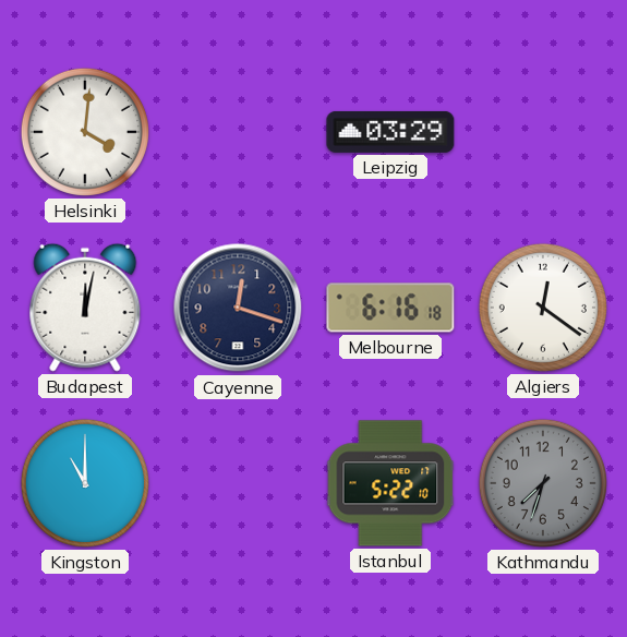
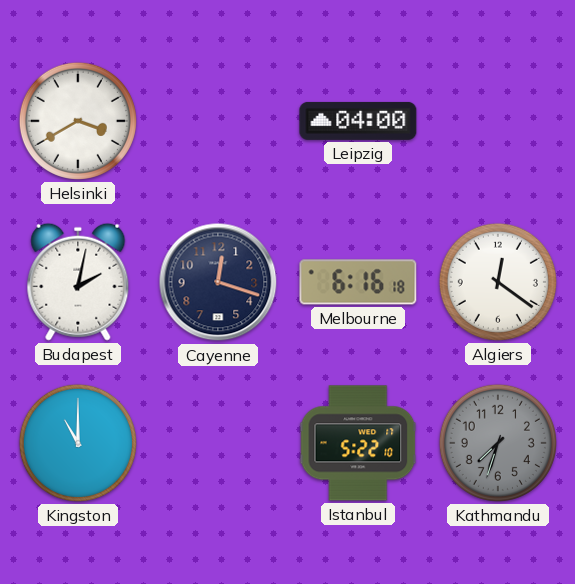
Helsinki: 4:01 -> 3:40 (78, 121)
Leipzig: 03:29 -> 04:00 (358, 121)
Budapest: 12:02 -> 2:02 (78, 282)
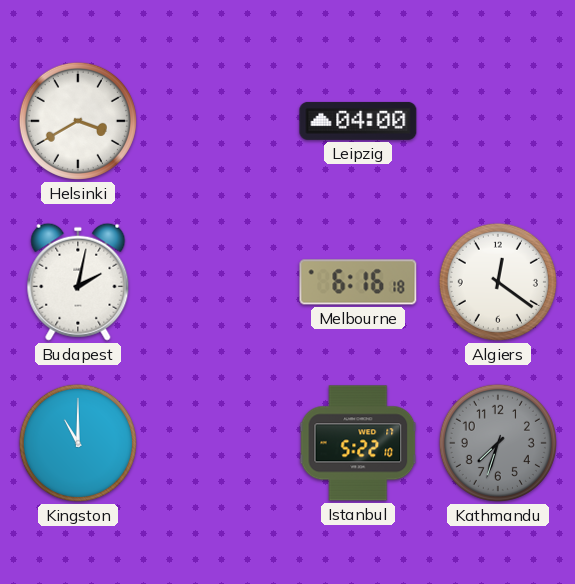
Cayenne: 12:18 -> none (218, 282)
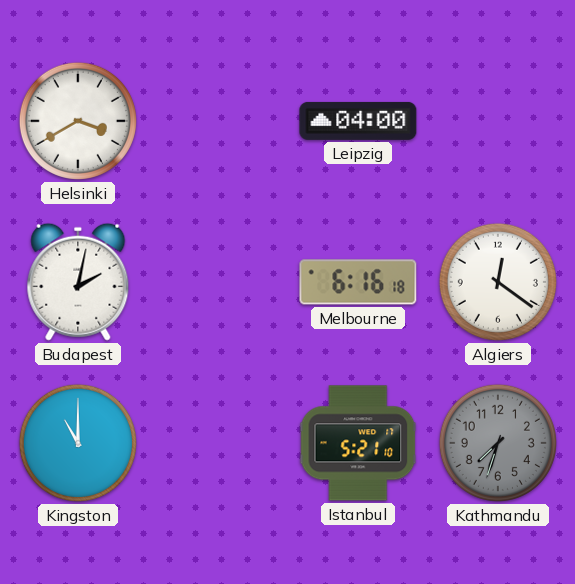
Istanbul: 5:22 -> 5:21 (358, 443)
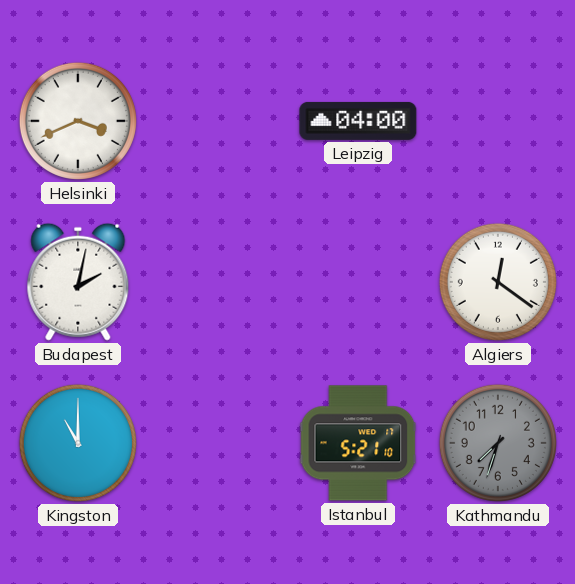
Helsinki: 3:40 -> 3:41 (78, 121)
Melbourne: 6:16 -> none (358, 282)
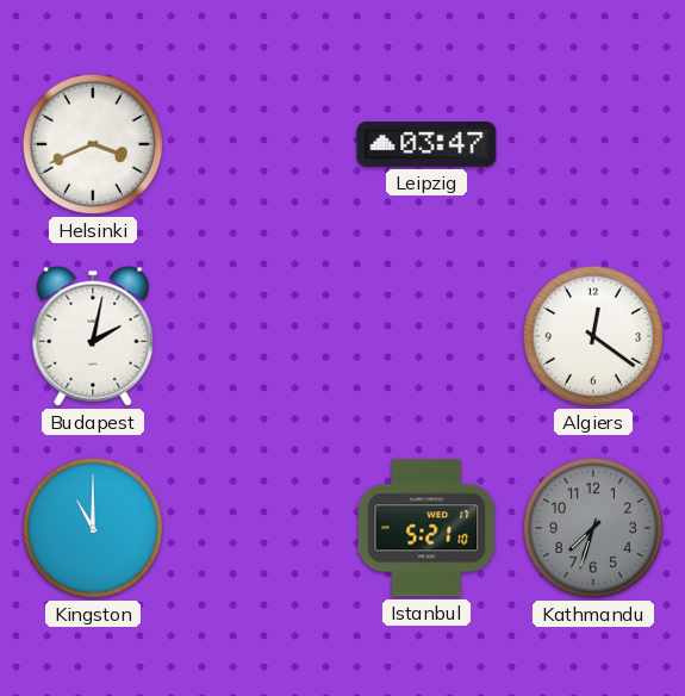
Leipzig: 04:00 -> 03:47 (426, 144)
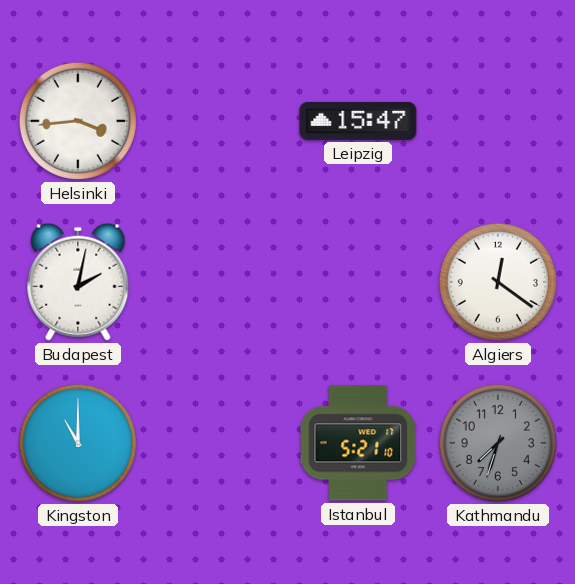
Helsinki: 3:41 -> 3:44 (78, 121)
Leipzig: 03:47 -> 15:47 (358, 121)
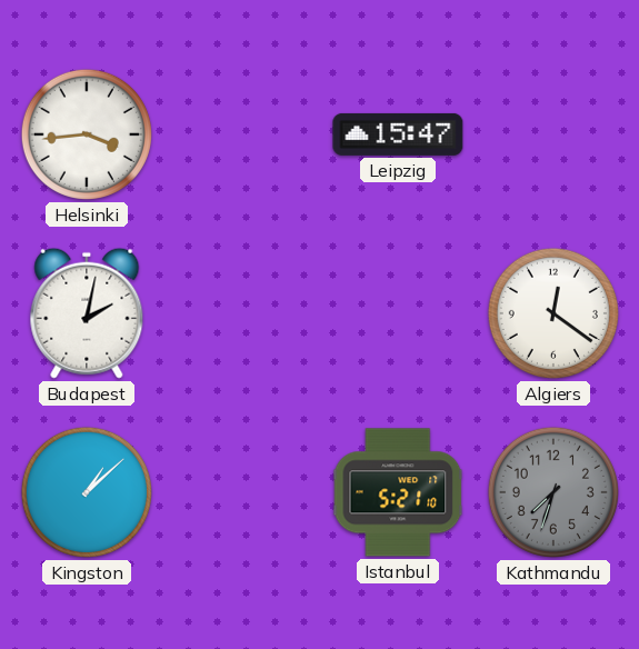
Kingston: 11:00 -> 1:08 (87, 492)
